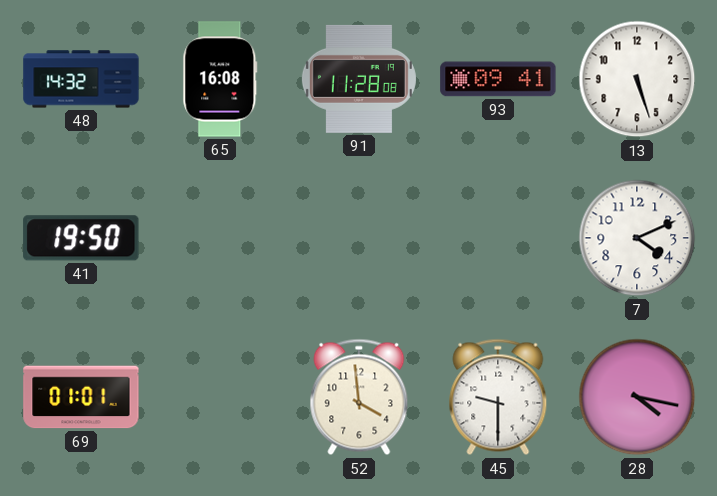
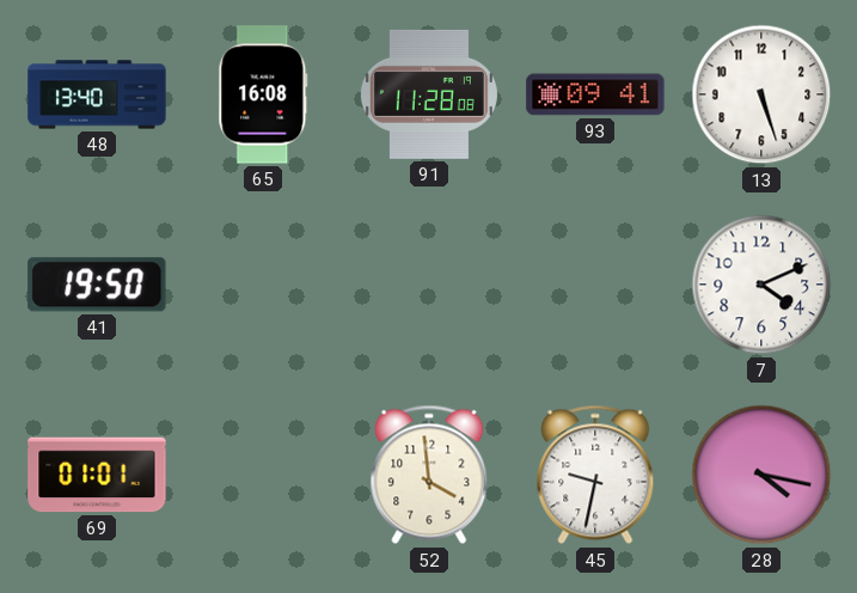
48: 14:32 -> 13:40 (97, 94)
45: 9:30 -> 9:32 (595, 475)
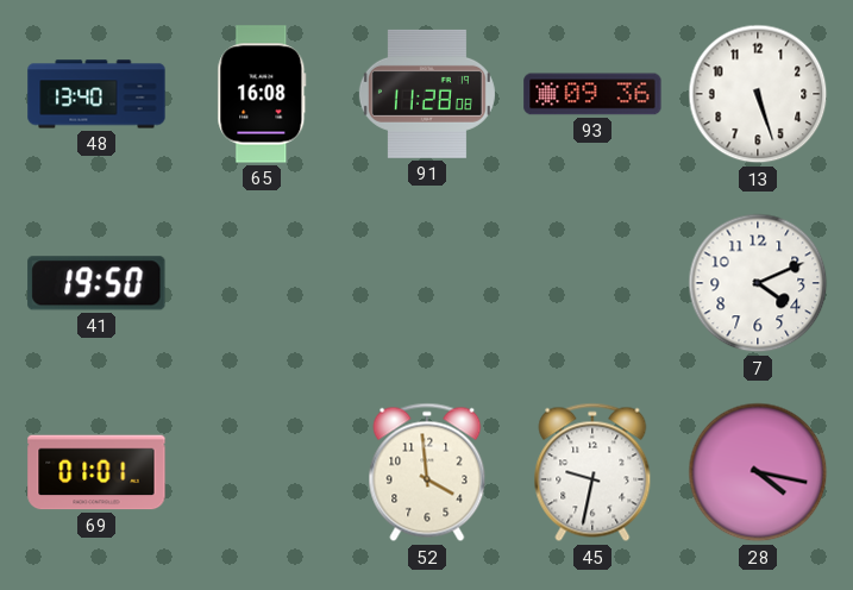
93: 09:41 -> 09:36 (592, 94)
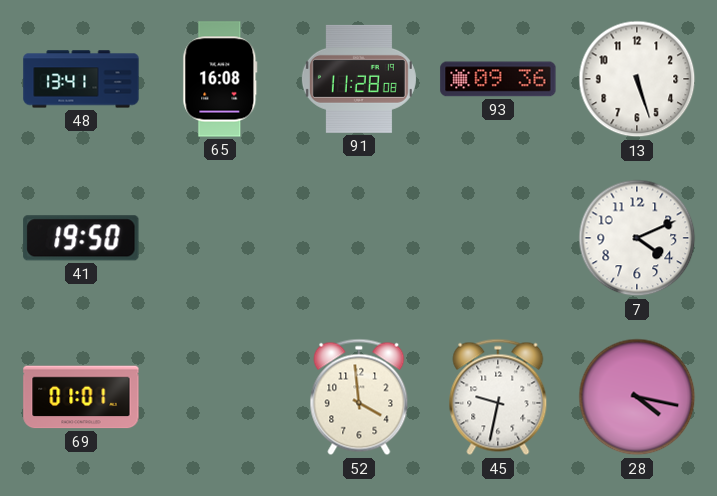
48: 13:40 -> 13:41 (81, 79)
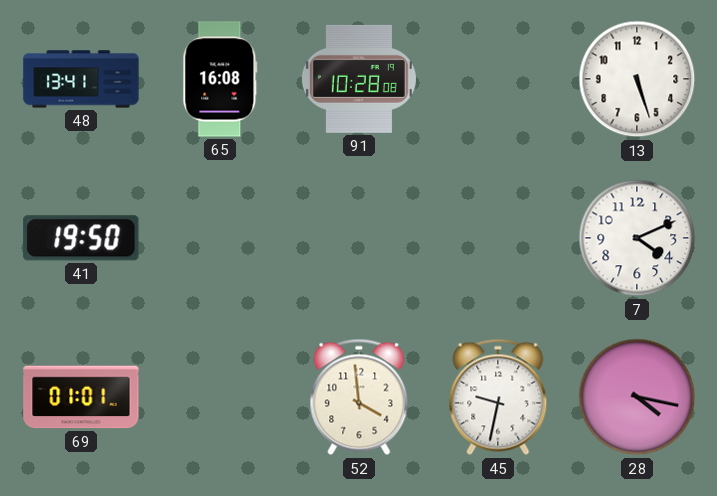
91: 11:28 -> 10:28 (359, 79)
93: 09:36 -> none (498, 79)
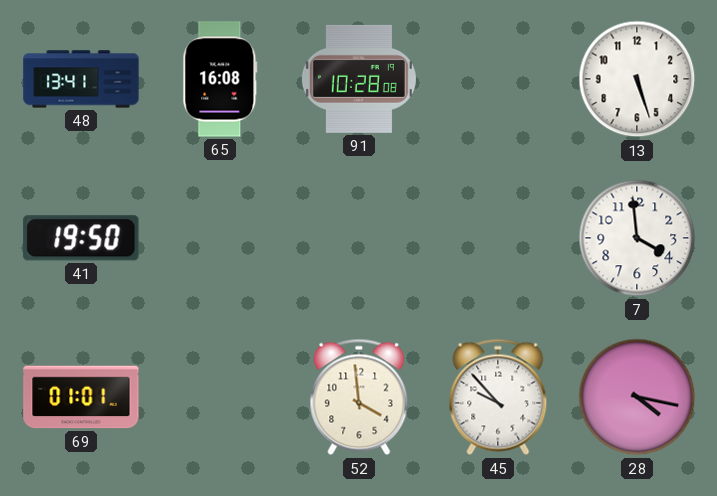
7: 4:11 -> 3:59 (637, 238)
45: 9:32 -> 9:53 (498, 397)
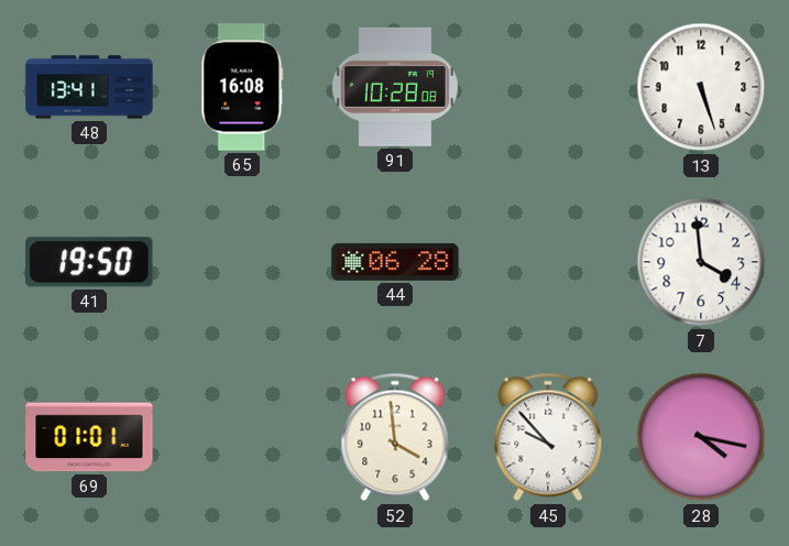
44: none -> 06:28 (395, 262)
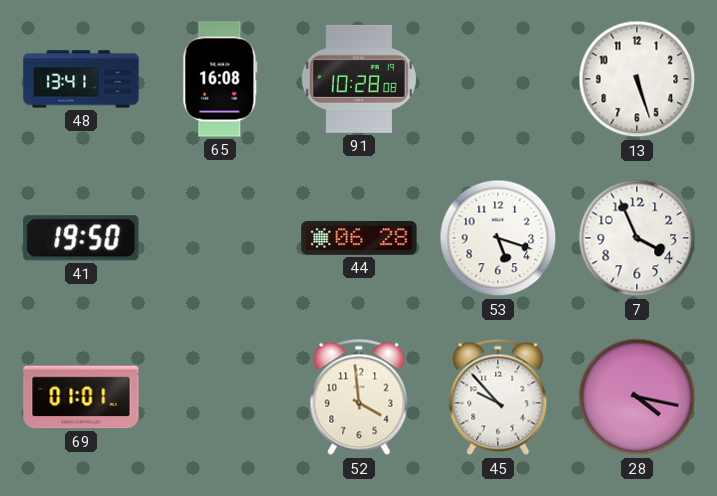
53: none -> 5:18 (498, 238)
7: 3:59 -> 3:56 (637, 238)
